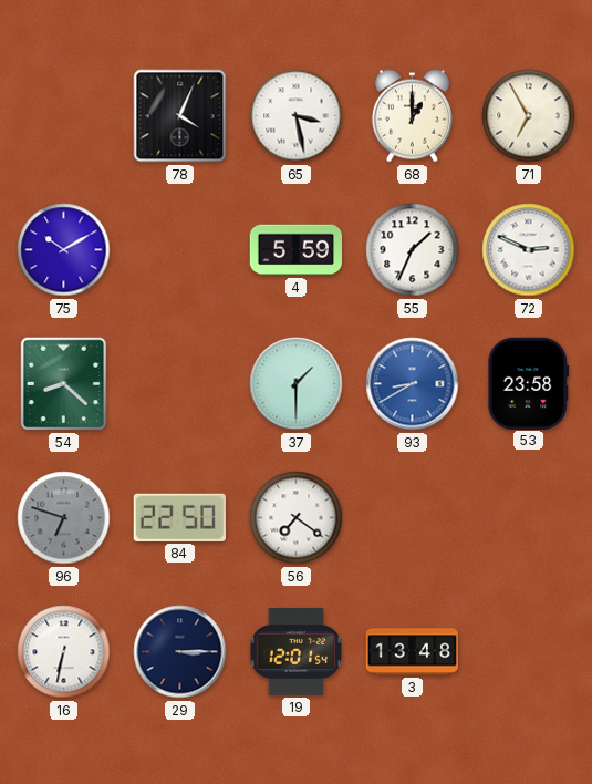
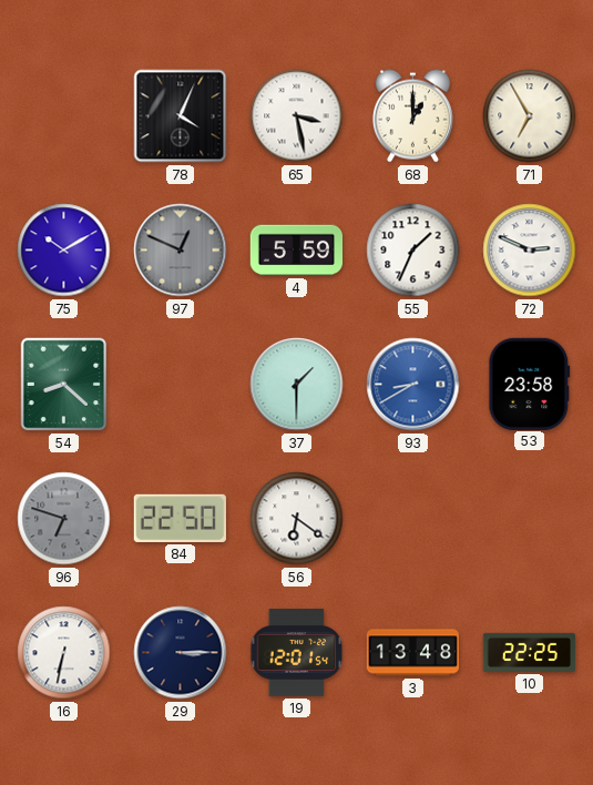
97: none -> 12:49 (181, 251)
56: 7:21 -> 6:21 (297, 519)
10: none -> 22:25 (530, 652)
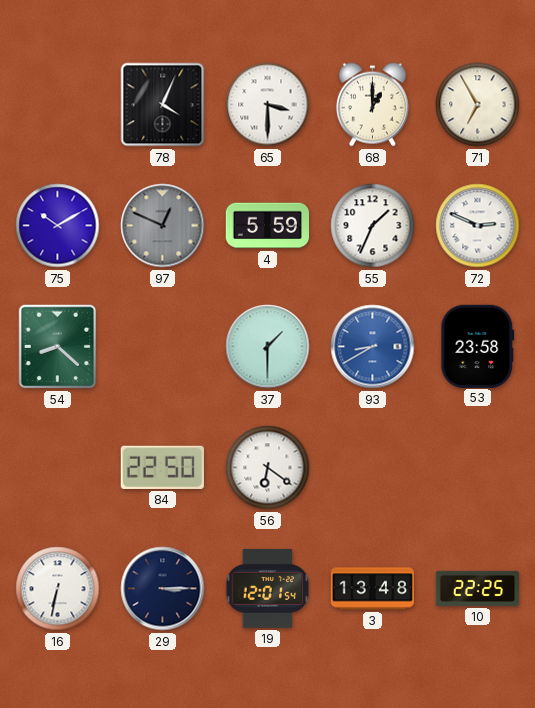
65: 3:28 -> 3:30 (268, 105)
96: 6:48 -> none (64, 519)
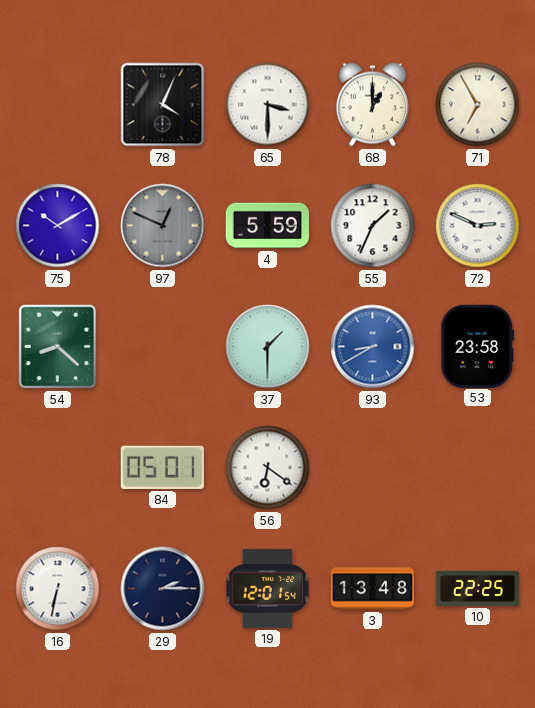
84: 22:50 -> 05:01 (162, 467)
29: 3:15 -> 2:15 (163, 589)
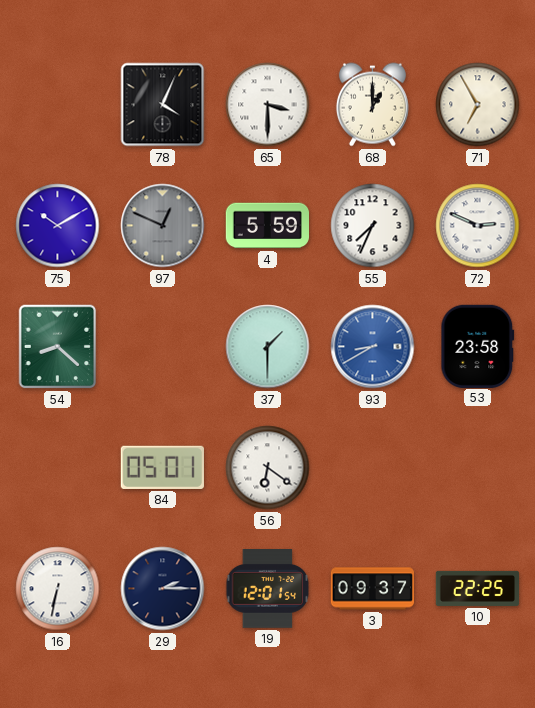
55: 1:34 -> 7:34 (373, 226)
3: 13:48 -> 09:37 (372, 589)
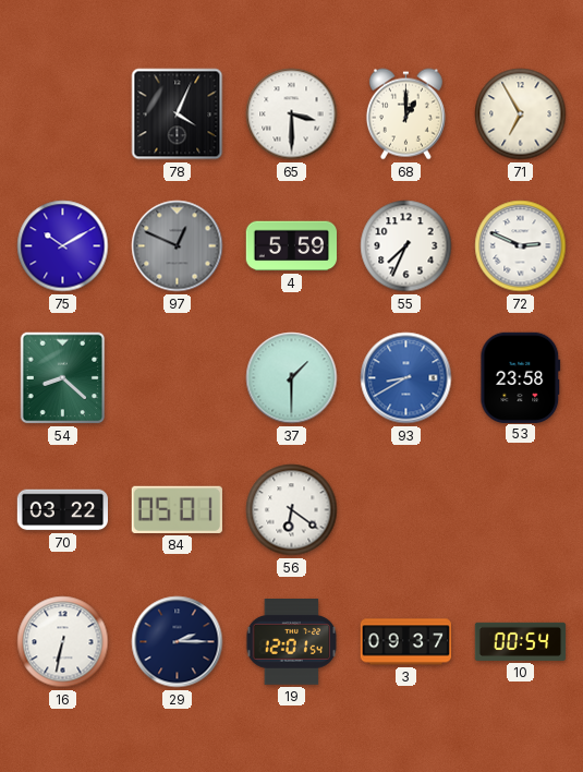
70: none -> 03:22 (62, 510)
10: 22:25 -> 00:54 (521, 641)
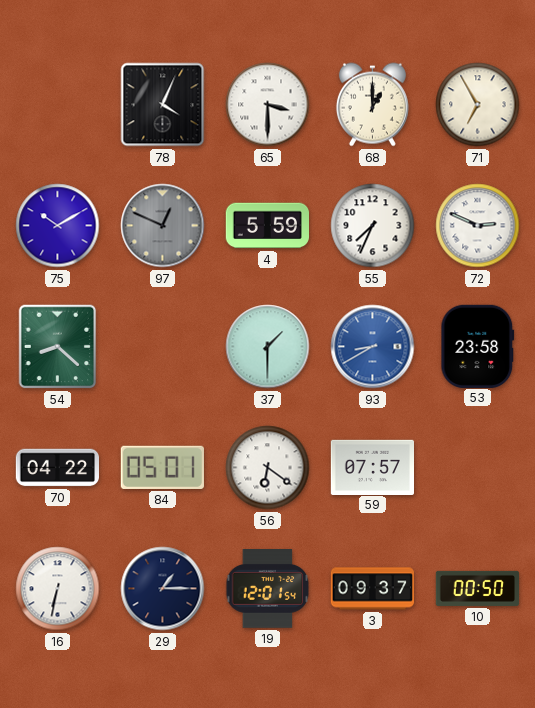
70: 03:22 -> 04:22 (57, 468)
59: none -> 07:57 (373, 467)
29: 2:15 -> 1:15 (163, 589)
10: 00:54 -> 00:50 (478, 588)
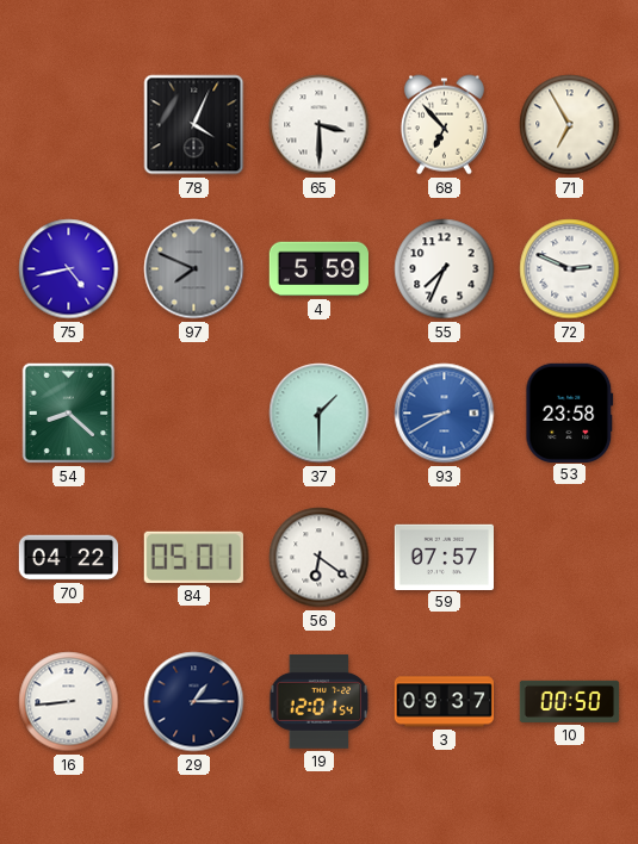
68: 1:00 -> 6:53 (444, 125)
75: 10:10 -> 4:43 (69, 269)
97: 12:49 -> 7:49 (194, 269)
16: 6:32 -> 8:44 (69, 702)
